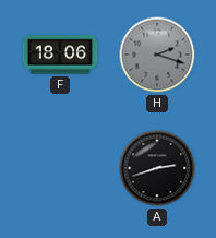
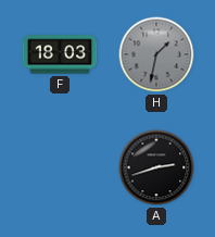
F: 18:06 -> 18:03 (60, 54)
H: 2:18 -> 1:32 (156, 54)
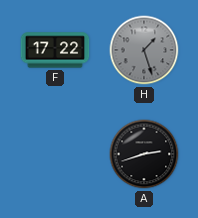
F: 18:03 -> 17:22 (55, 50)
H: 1:32 -> 1:27 (144, 50)
